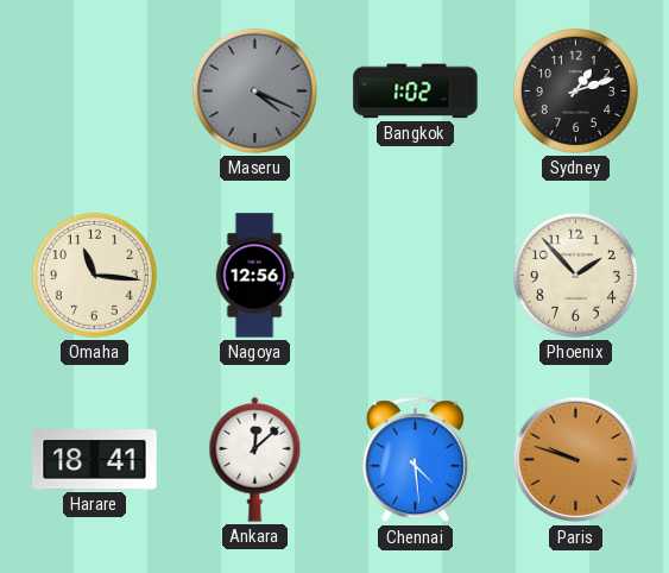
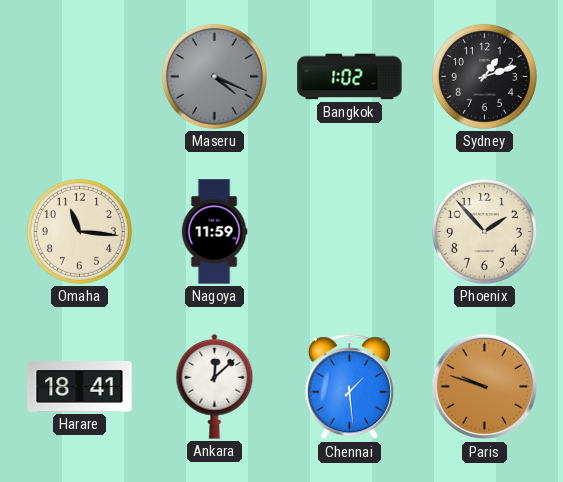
Nagoya: 12:56 -> 11:59 (214, 232)
Chennai: 4:29 -> 1:29 (349, 387)
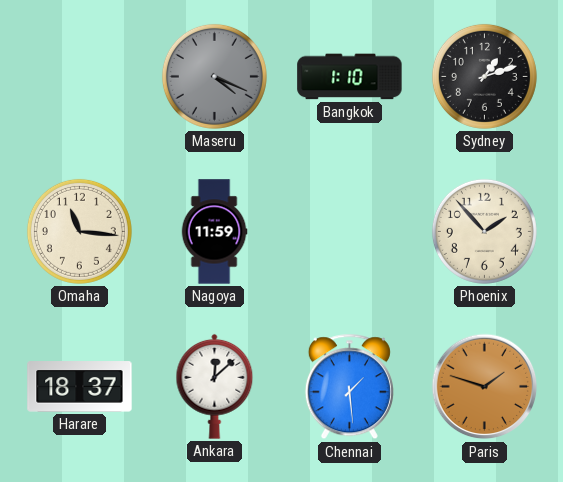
Bangkok: 1:02 -> 1:10 (350, 77)
Harare: 18:41 -> 18:37 (80, 387)
Paris: 9:48 -> 1:48 (485, 387)
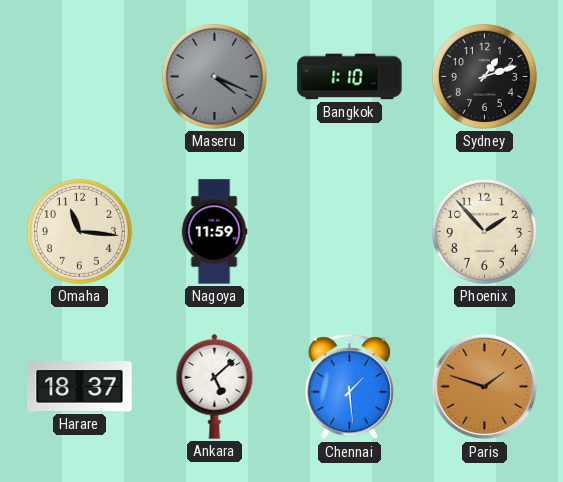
Ankara: 12:08 -> 5:08 (215, 386)
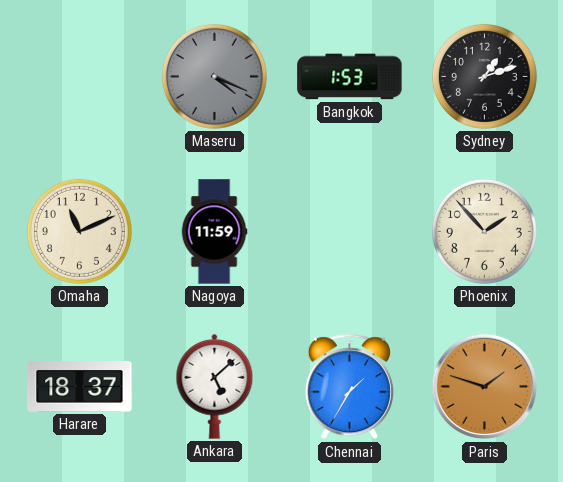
Bangkok: 1:10 -> 1:53 (350, 77)
Omaha: 11:16 -> 11:11 (79, 231)
Chennai: 1:29 -> 1:35 (349, 387)
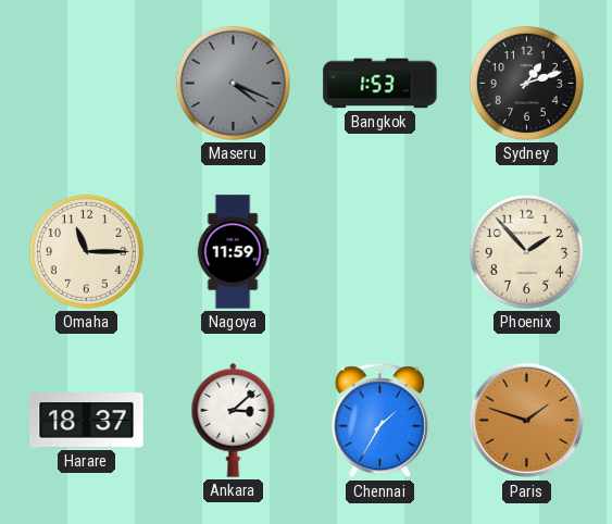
Omaha: 11:11 -> 11:15 (86, 251)
Ankara: 5:08 -> 3:08 (234, 420)
